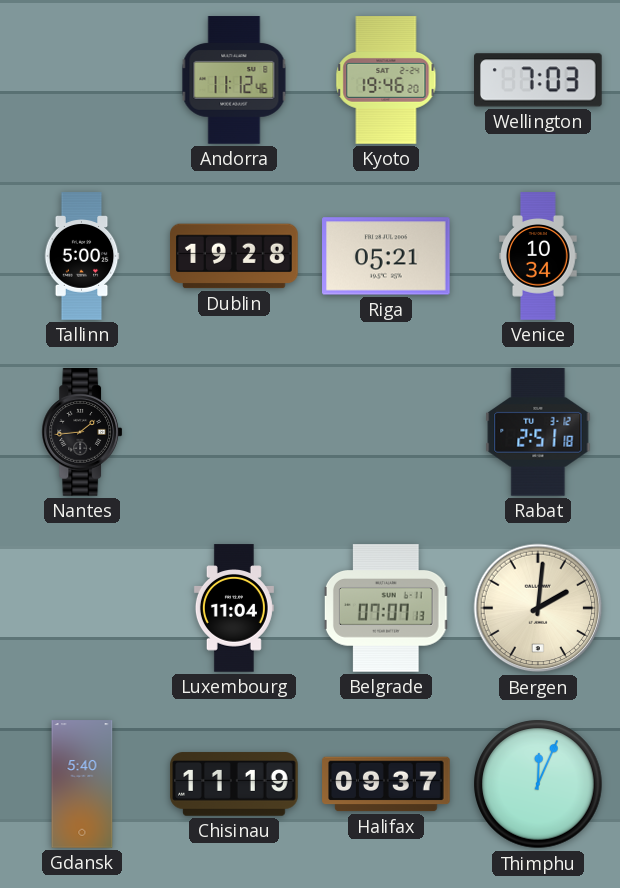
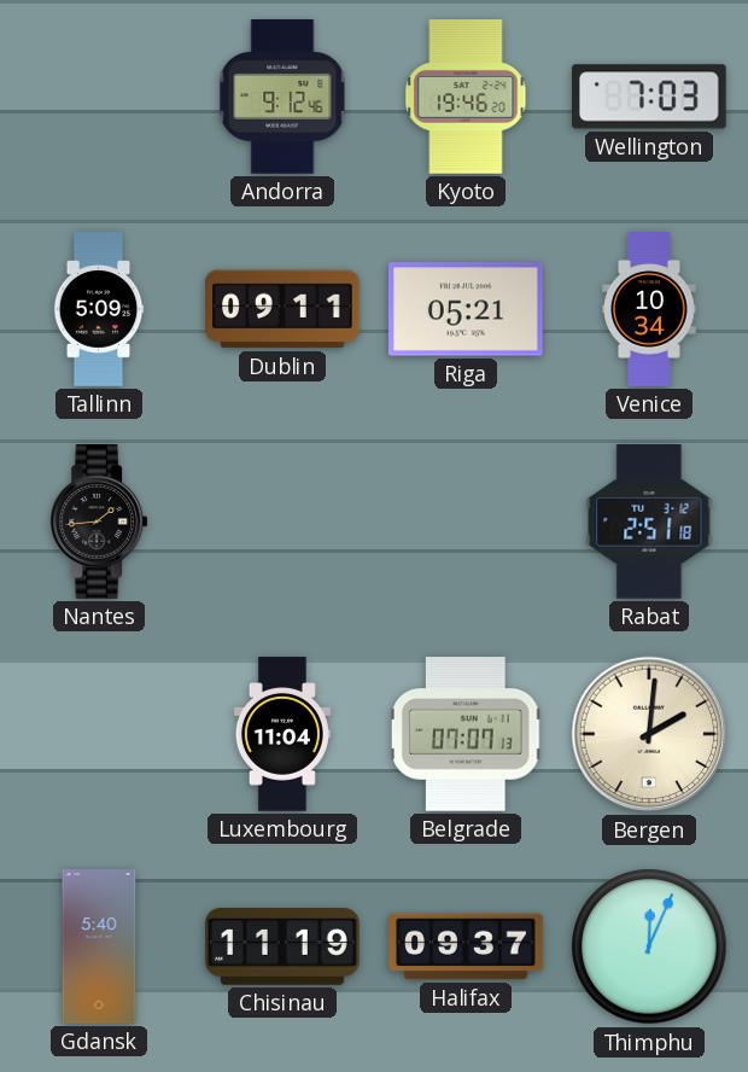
Andorra: 11:12 -> 9:12 (282, 97)
Tallinn: 5:00 -> 5:09 (99, 309)
Dublin: 19:28 -> 09:11 (282, 309)
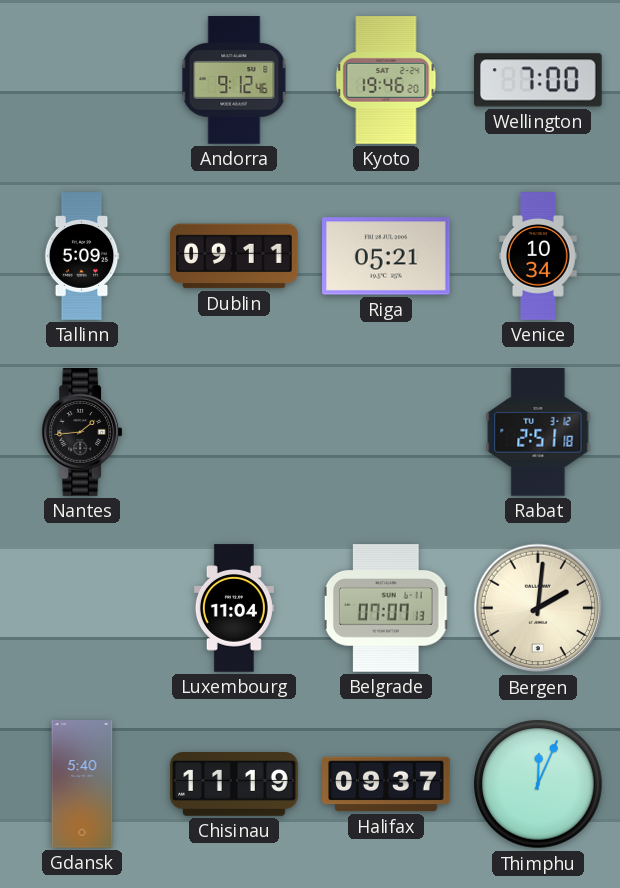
Wellington: 7:03 -> 7:00 (539, 80)
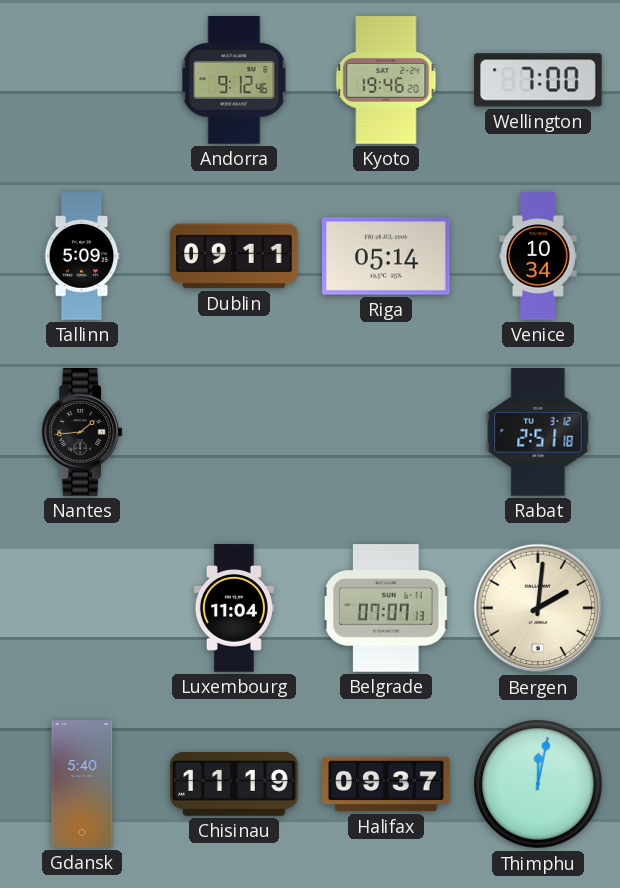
Riga: 05:21 -> 05:14 (387, 256)
Thimphu: 12:04 -> 12:02 (538, 784)
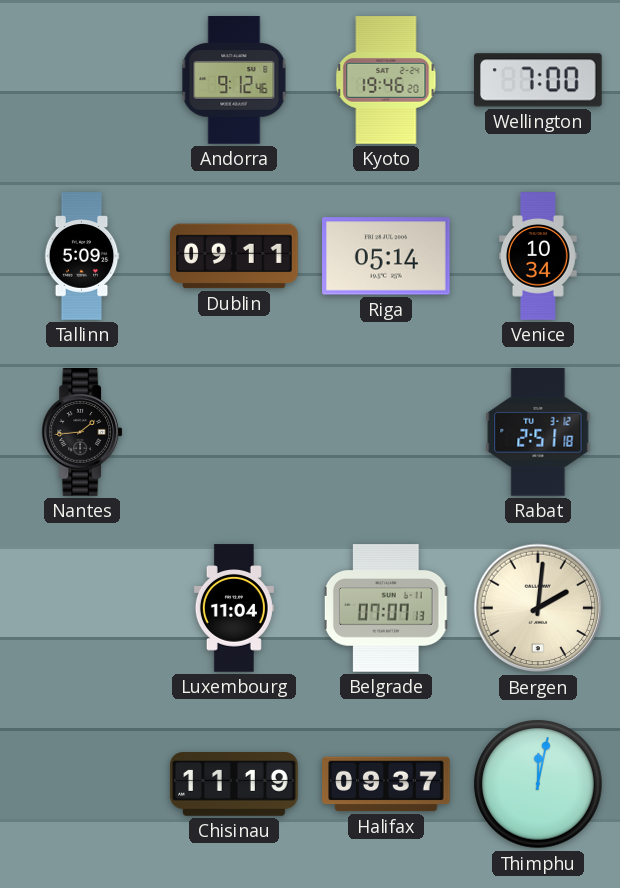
Gdansk: 5:40 -> none (82, 784)
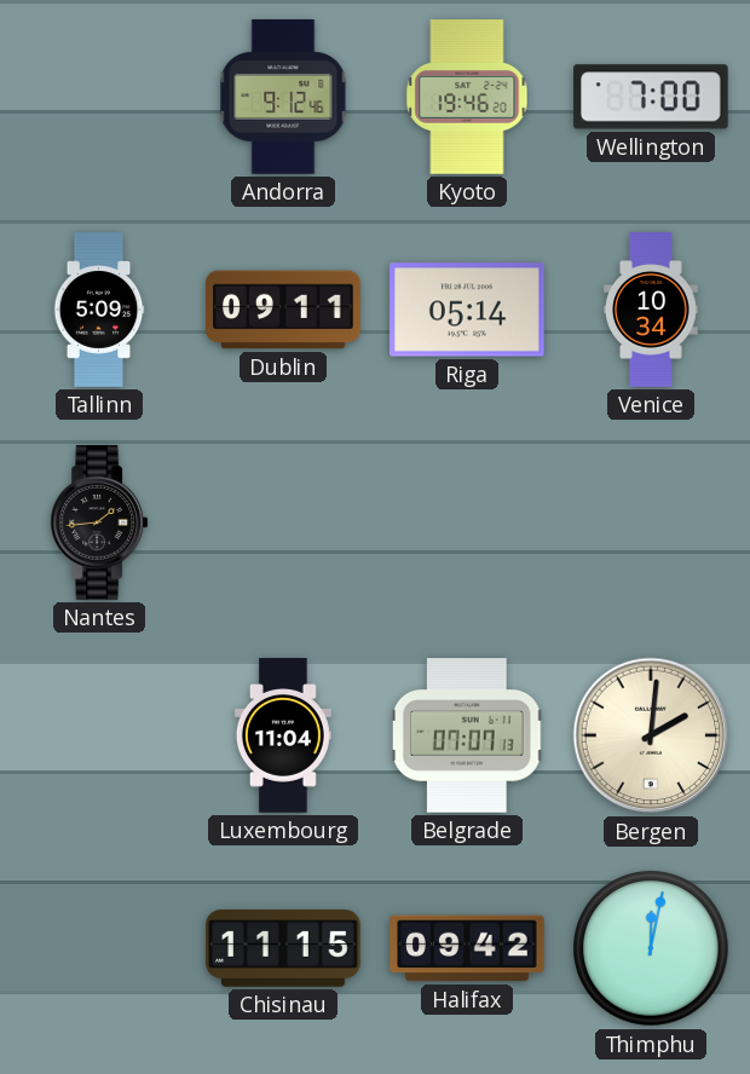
Rabat: 2:51 -> none (538, 433)
Chisinau: 11:19 -> 11:15 (283, 948)
Halifax: 09:37 -> 09:42 (467, 948)
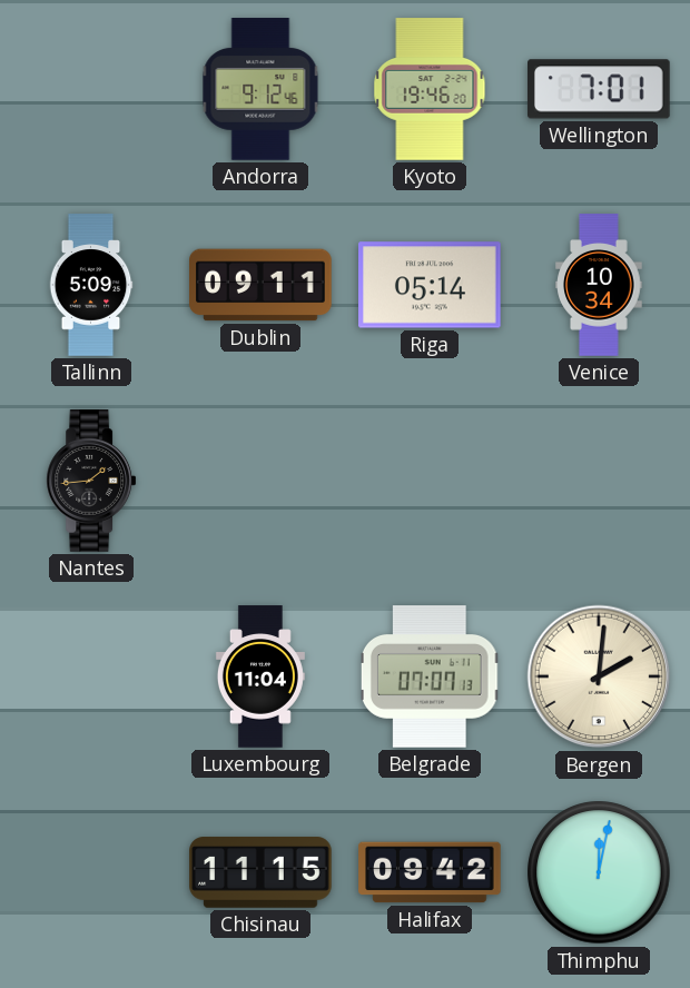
Wellington: 7:00 -> 7:01 (600, 89)
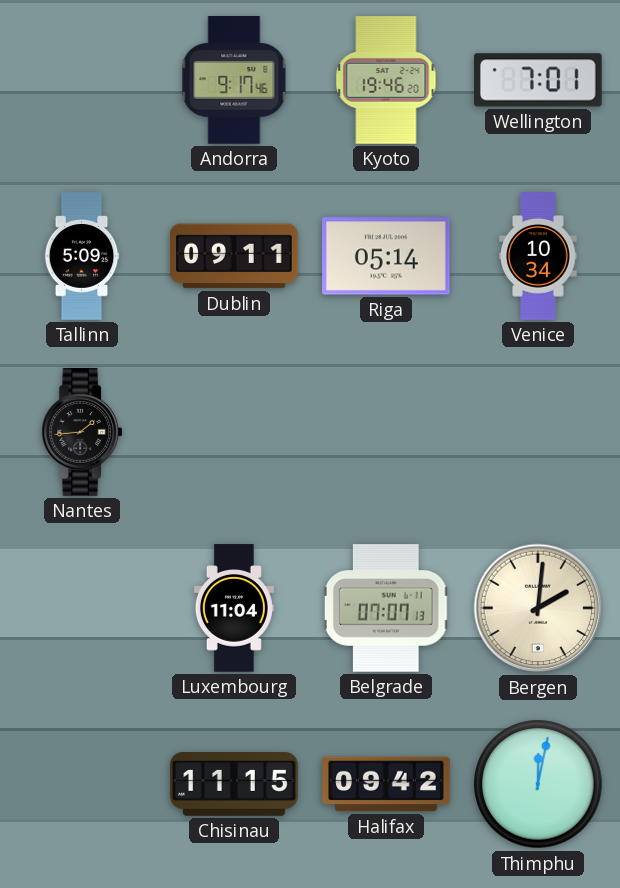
Andorra: 9:12 -> 9:17 (234, 80)
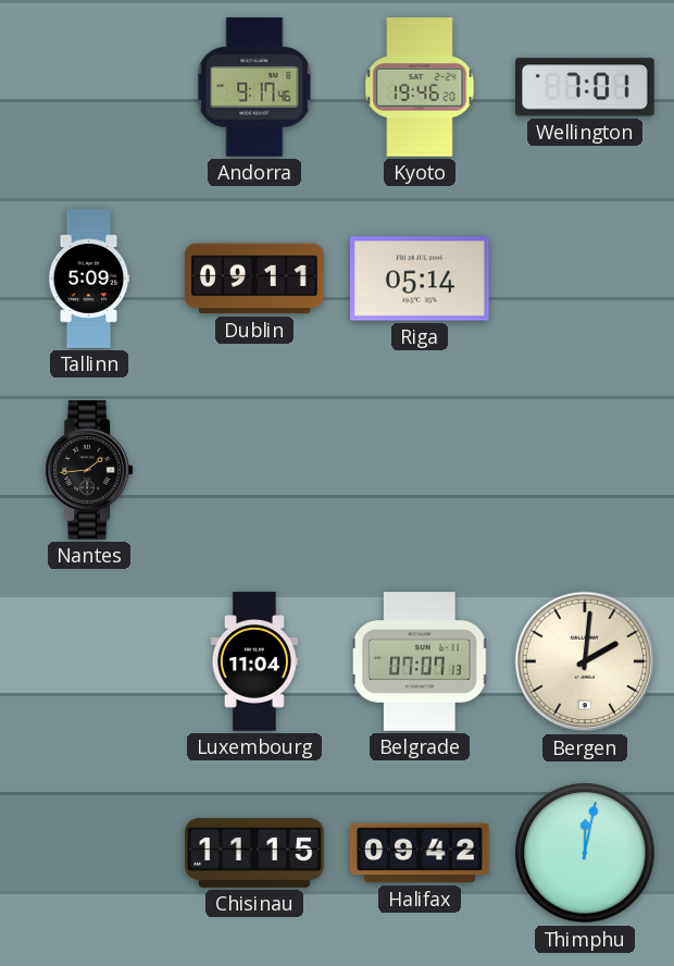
Venice: 10:34 -> none (538, 256)
